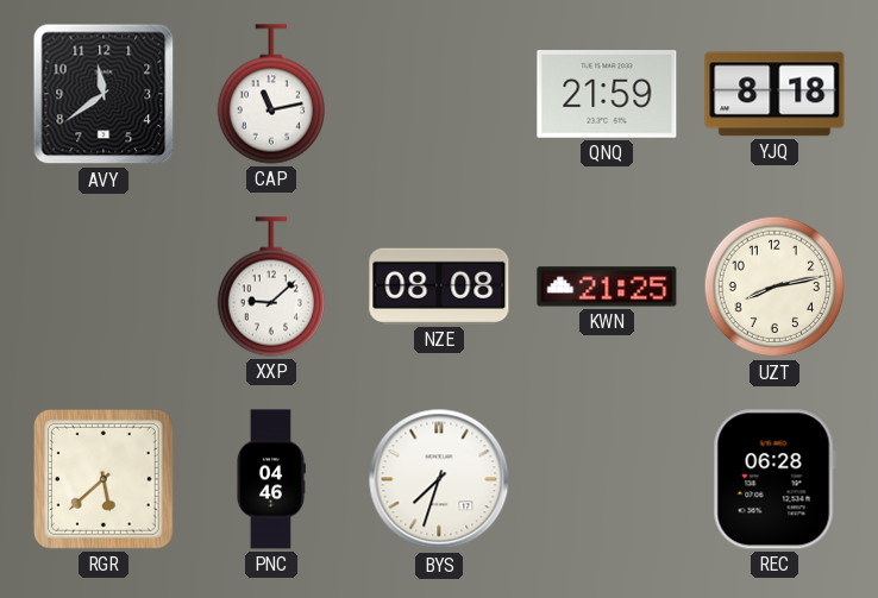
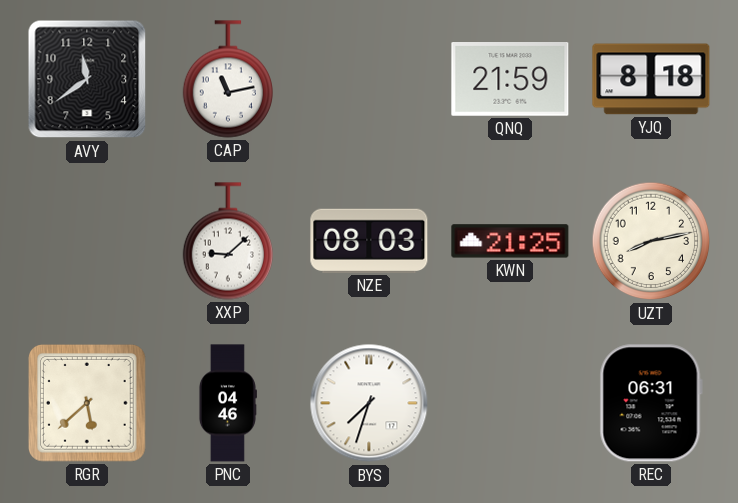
NZE: 08:08 -> 08:03 (369, 241)
REC: 06:28 -> 06:31 (651, 403)
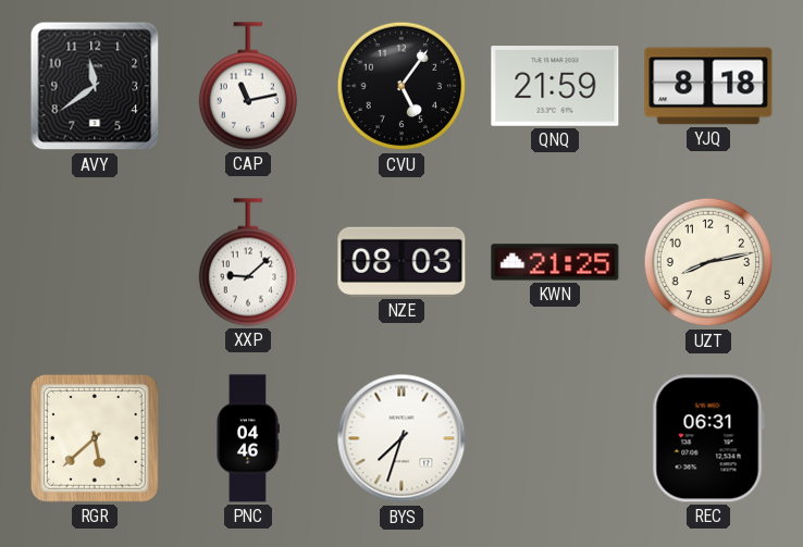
CVU: none -> 5:06 (401, 86)
